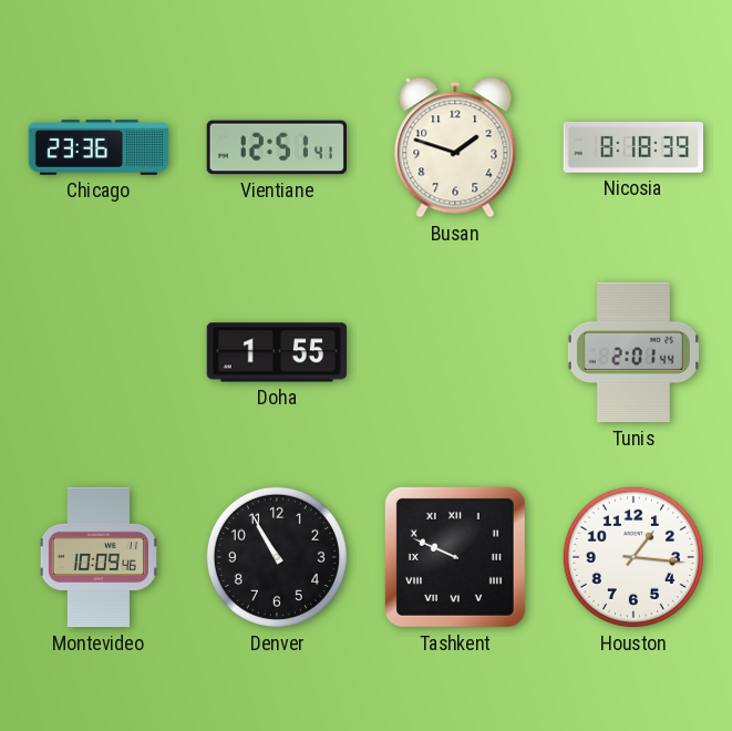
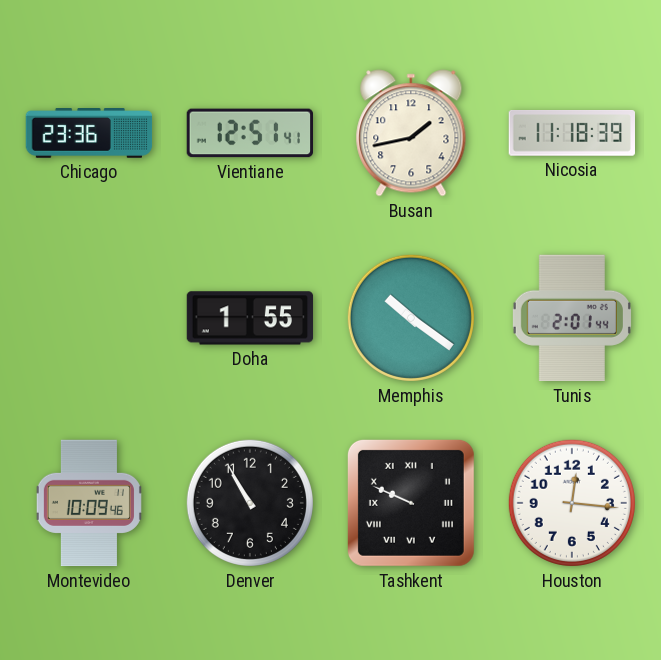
Busan: 1:48 -> 1:43 (411, 133)
Nicosia: 8:18 -> 11:18 (571, 134)
Memphis: none -> 10:21 (411, 318)
Houston: 1:16 -> 12:16 (572, 503)
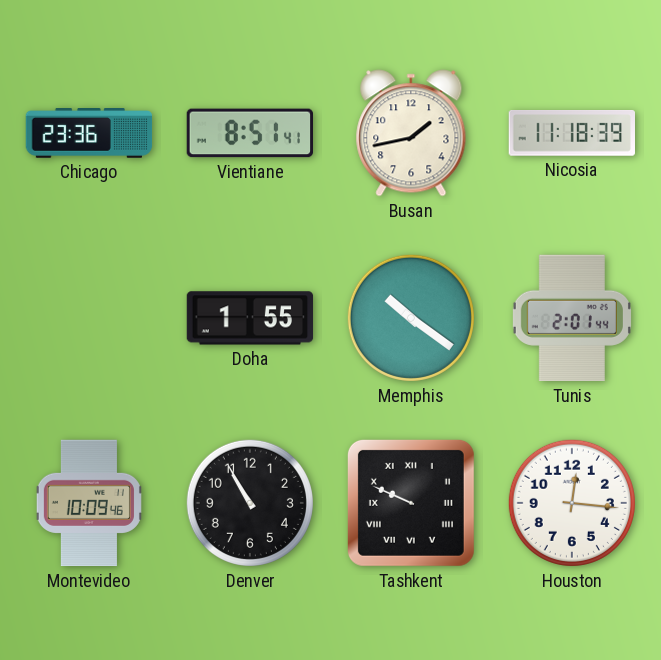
Vientiane: 12:51 -> 8:51 (249, 133)
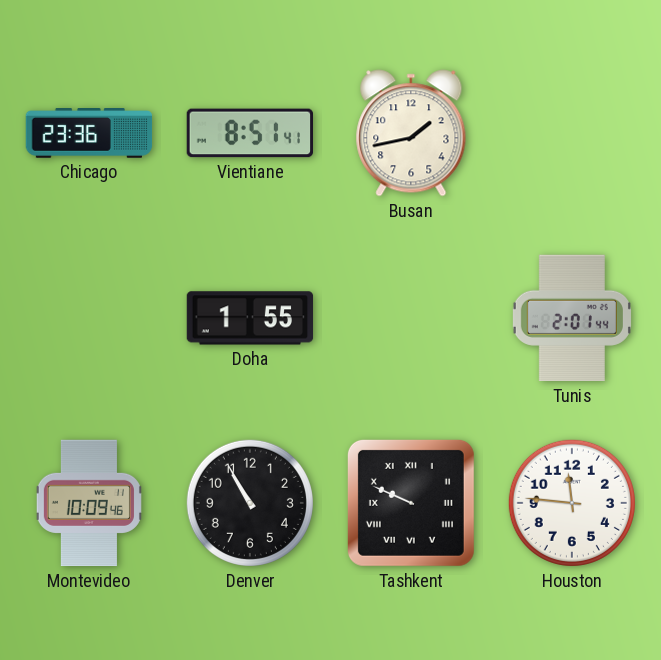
Nicosia: 11:18 -> none (571, 134)
Memphis: 10:21 -> none (411, 318)
Houston: 12:16 -> 11:46 (572, 503)
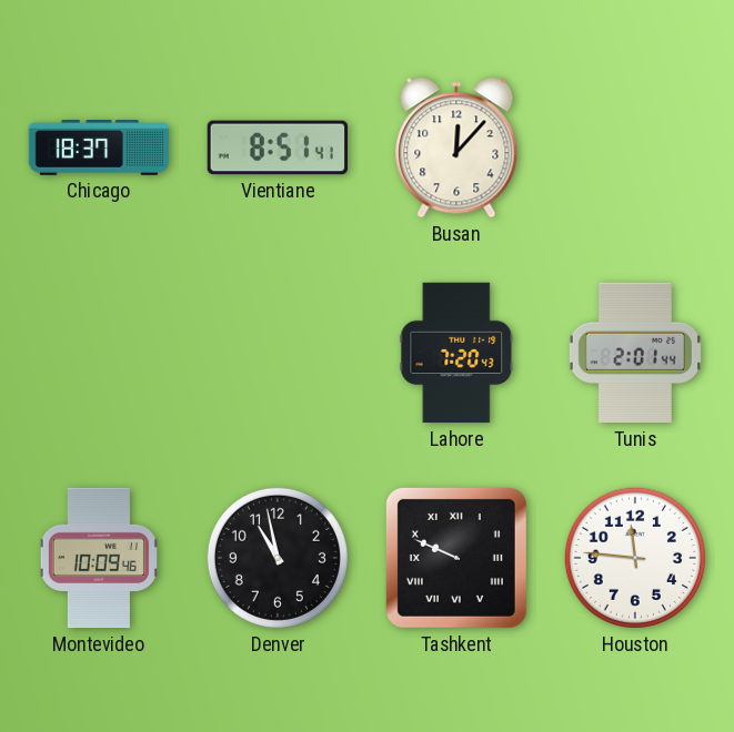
Chicago: 23:36 -> 18:37 (99, 149)
Busan: 1:43 -> 12:07 (456, 148)
Doha: 1:55 -> none (250, 318)
Lahore: none -> 7:20 (456, 353)
Denver: 10:55 -> 10:58 (278, 558)
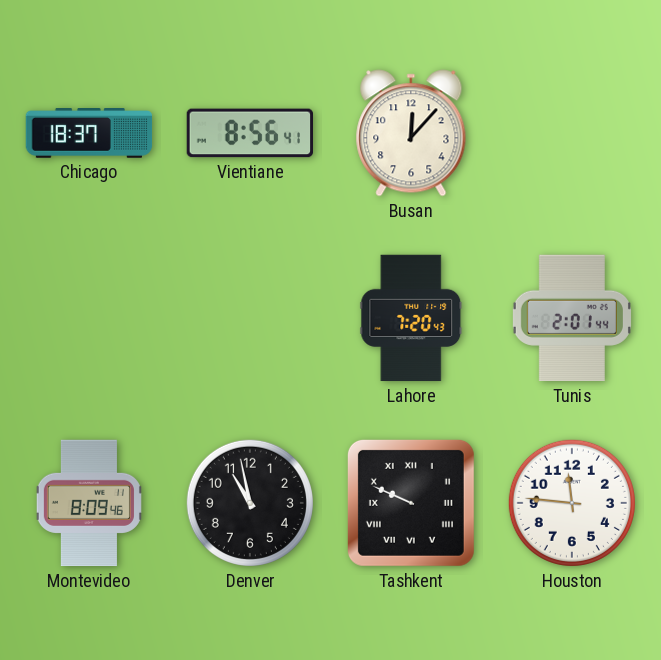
Vientiane: 8:51 -> 8:56 (249, 133)
Montevideo: 10:09 -> 8:09 (89, 503)
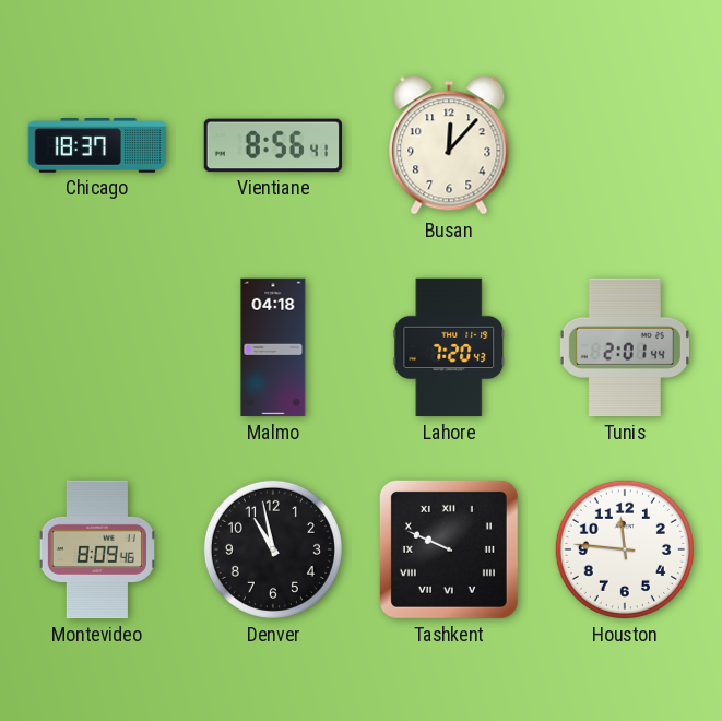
Malmo: none -> 04:18 (273, 347)
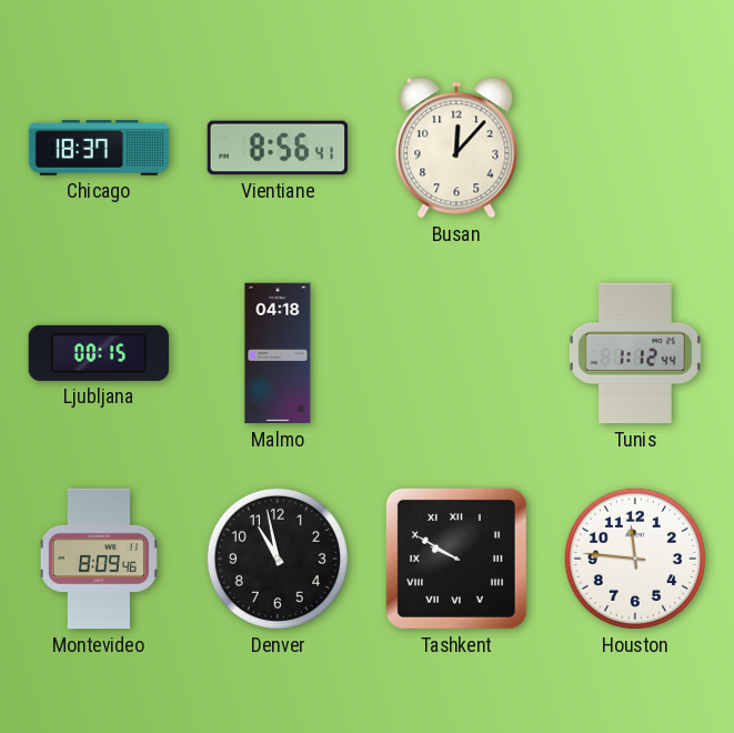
Ljubljana: none -> 00:15 (98, 353)
Lahore: 7:20 -> none (449, 347)
Tunis: 2:01 -> 1:12 (635, 353)
Tashkent: 9:49 -> 9:50 (456, 559)
